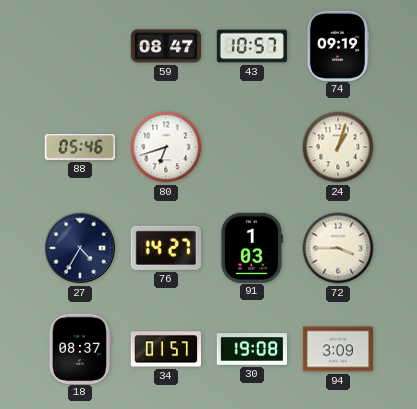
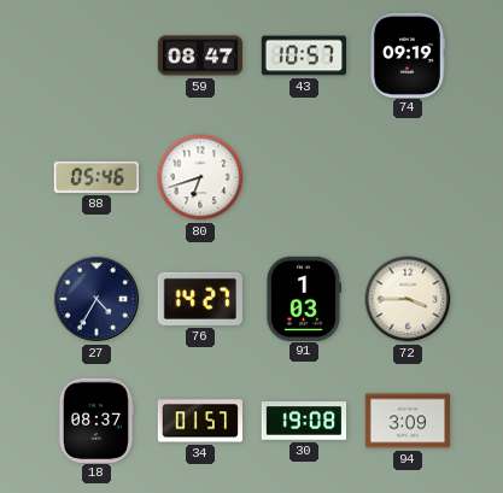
24: 1:03 -> none (338, 147)
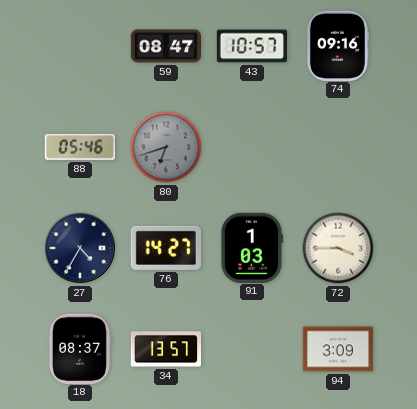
74: 09:19 -> 09:16 (337, 45)
80 dial: white -> grey (166, 147)
34: 01:57 -> 13:57 (165, 349)
30: 19:08 -> none (303, 421)
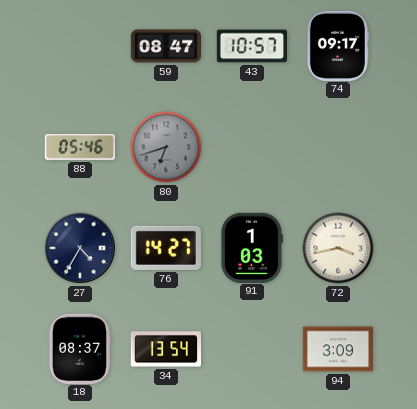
74: 09:16 -> 09:17 (337, 45)
72: 3:45 -> 3:43 (338, 248)
34: 13:57 -> 13:54 (165, 349)
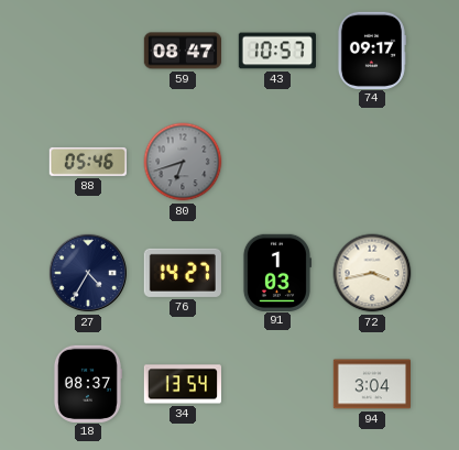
94: 3:09 -> 3:04 (371, 384)
